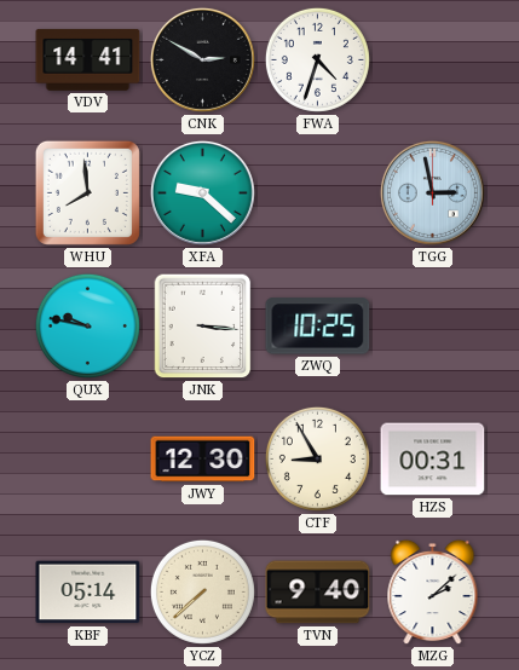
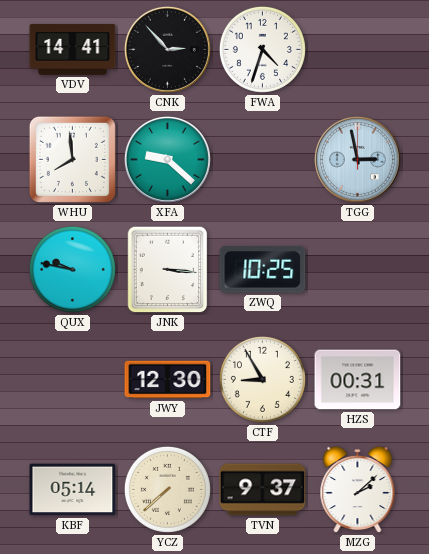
CNK: 2:50 -> 2:53 (167, 49)
TVN: 9:40 -> 9:37 (263, 490)
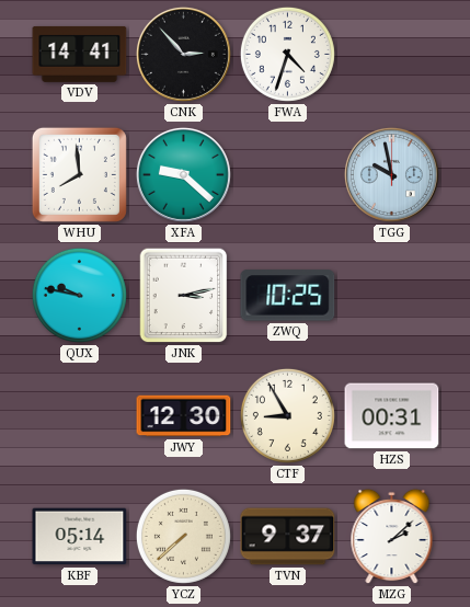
TGG: 2:58 -> 9:58 (391, 174)
JNK: 3:16 -> 3:13 (184, 296)
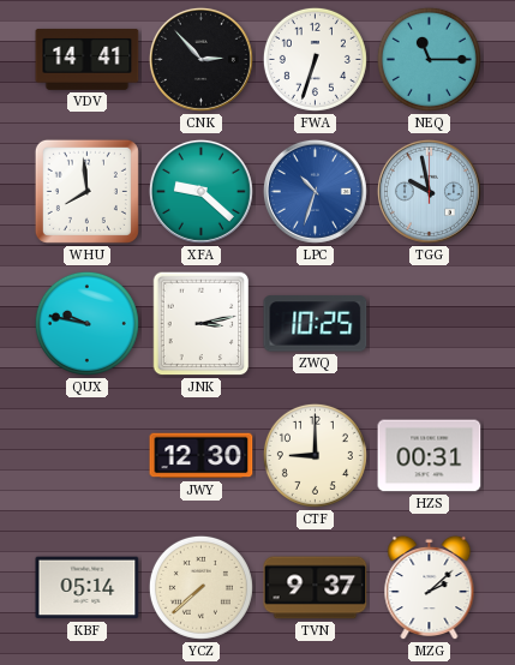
FWA: 4:33 -> 6:33 (315, 59)
NEQ: none -> 11:15 (429, 59)
LPC: none -> 10:33 (315, 191)
CTF: 8:55 -> 9:00 (315, 455)
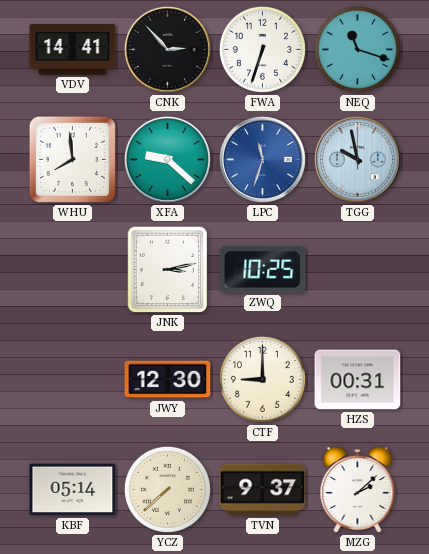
NEQ: 11:15 -> 11:18 (357, 49)
LPC: 10:33 -> 11:33 (262, 159)
QUX: 9:47 -> none (86, 323)
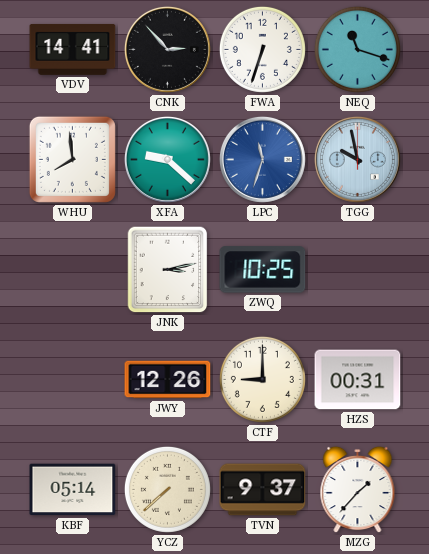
JWY: 12:30 -> 12:26 (168, 380)
MZG: 2:08 -> 1:37 (358, 490)
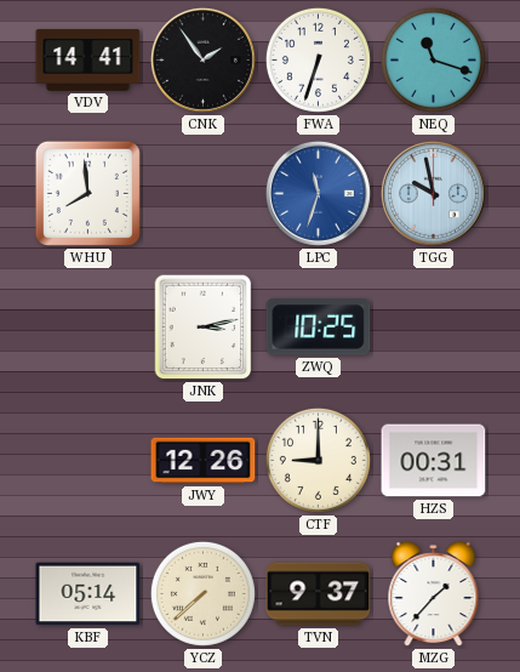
CNK: 2:53 -> 1:54 (202, 59)
XFA: 9:22 -> none (167, 159)
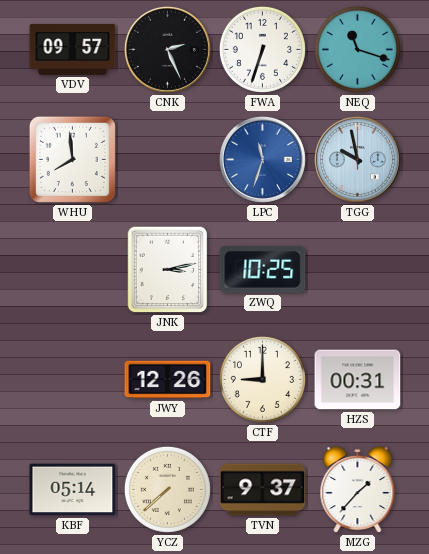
VDV: 14:41 -> 09:57 (73, 49)
CNK: 1:54 -> 2:26 (167, 49)
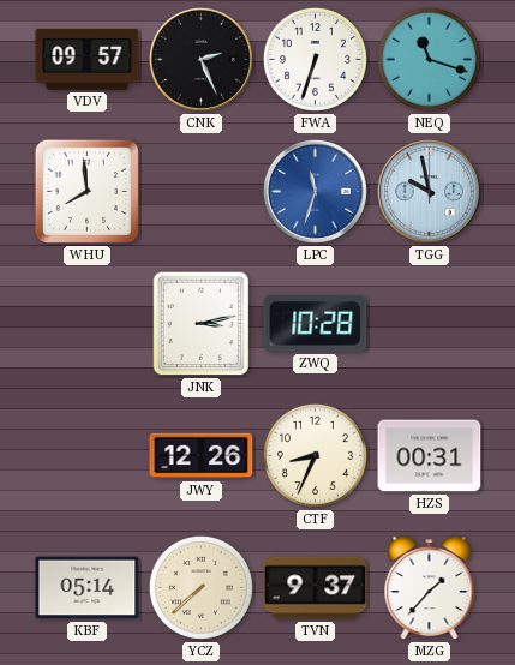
ZWQ: 10:25 -> 10:28 (316, 324)
CTF: 9:00 -> 8:34 (315, 455)
